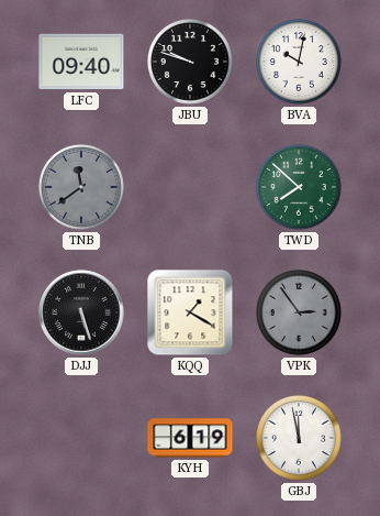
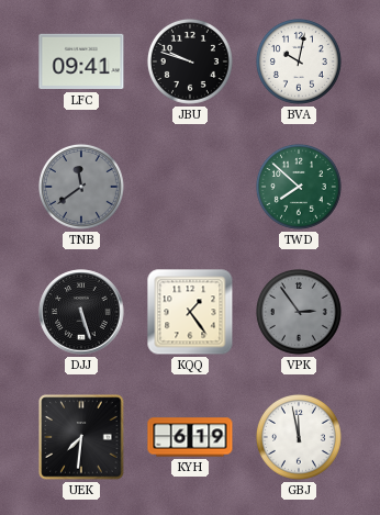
LFC: 09:40 -> 09:41 (81, 61)
KQQ: 1:20 -> 1:24 (190, 312)
UEK: none -> 7:31 (81, 437)
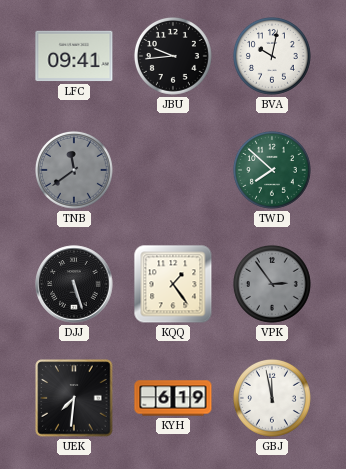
JBU: 9:48 -> 9:44 (173, 56)
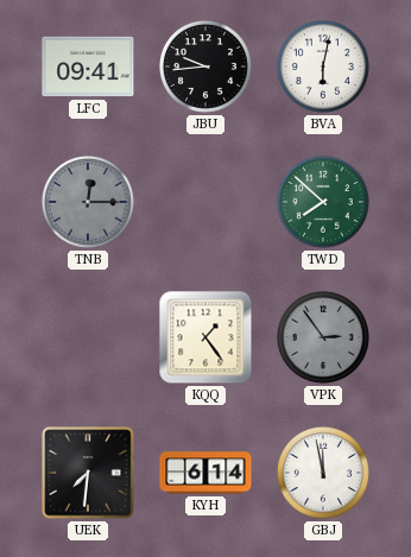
BVA: 10:02 -> 6:02 (323, 67)
TNB: 11:39 -> 12:15 (88, 202)
DJJ: 5:27 -> none (74, 284)
KYH: 6:19 -> 6:14 (205, 473)
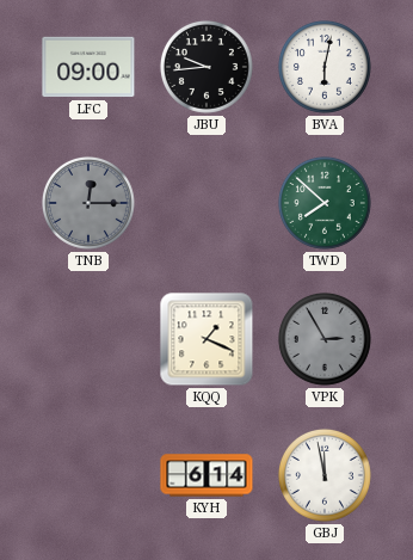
LFC: 09:41 -> 09:00 (88, 67)
KQQ: 1:24 -> 1:19 (207, 339)
VPK: 2:54 -> 2:55 (325, 339)
UEK: 7:31 -> none (88, 473)
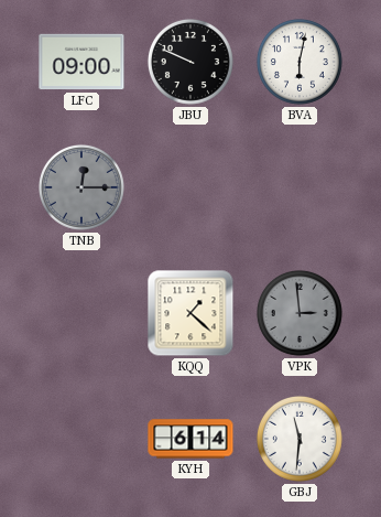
JBU: 9:44 -> 9:49 (190, 62)
TWD: 7:52 -> none (325, 203)
KQQ: 1:19 -> 1:22 (190, 313)
VPK: 2:55 -> 2:59 (300, 313)
GBJ: 11:58 -> 11:31 (300, 439)
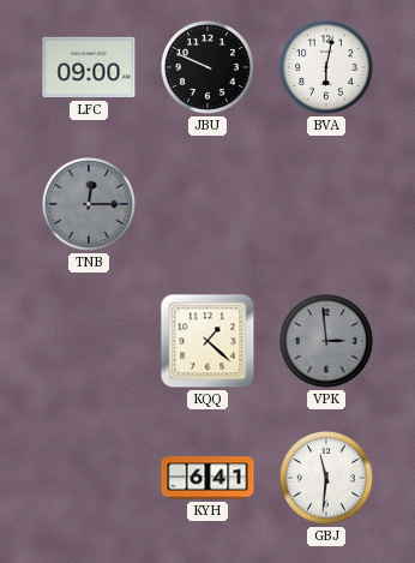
KYH: 6:14 -> 6:41 (207, 478)
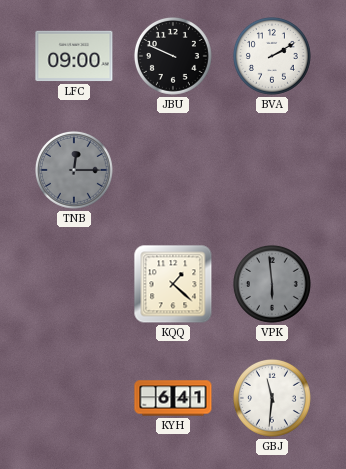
BVA: 6:02 -> 2:10 (272, 56)
VPK: 2:59 -> 5:59 (272, 284)
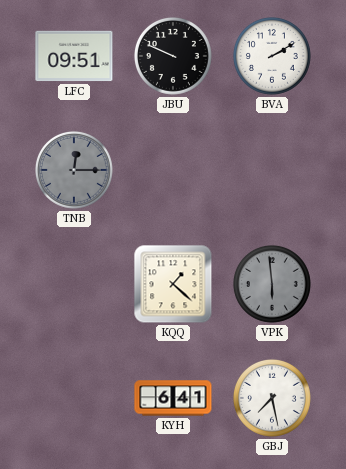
LFC: 09:00 -> 09:51 (74, 56)
GBJ: 11:31 -> 7:28 (272, 398)
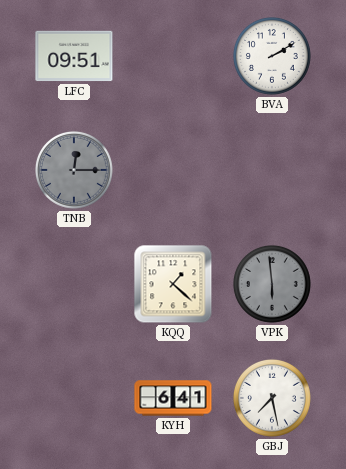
JBU: 9:49 -> none (173, 56)
